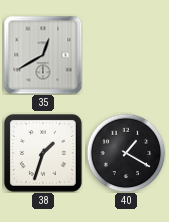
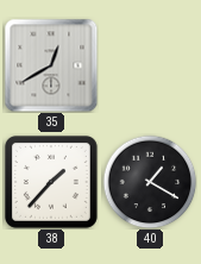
38: 1:33 -> 1:37 (51, 182)
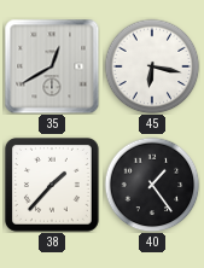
45: none -> 6:17 (152, 66)
40: 1:20 -> 1:24 (152, 185)
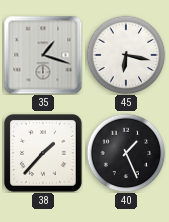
35: 12:40 -> 1:18 (43, 55)
40: 1:24 -> 1:26 (126, 153)
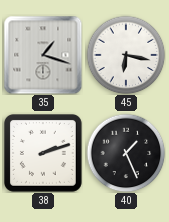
38: 1:37 -> 2:12 (43, 153)
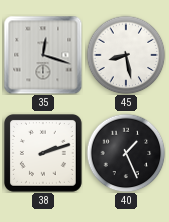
35: 1:18 -> 12:18 (43, 55)
45: 6:17 -> 8:28 (126, 55)
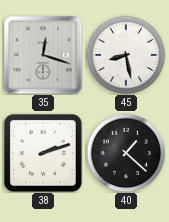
40: 1:26 -> 1:22 (126, 153)
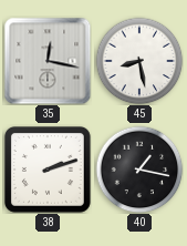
35: 12:18 -> 12:17 (48, 61)
40: 1:22 -> 1:17 (139, 170)
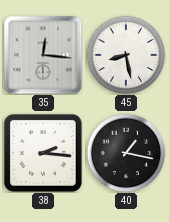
35: 12:17 -> 12:16 (43, 55)
38: 2:12 -> 2:16 (43, 153)
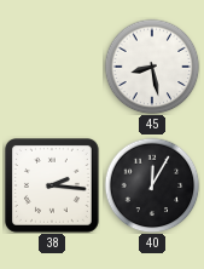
35: 12:16 -> none (43, 55)
40: 1:17 -> 12:05 (152, 185)
